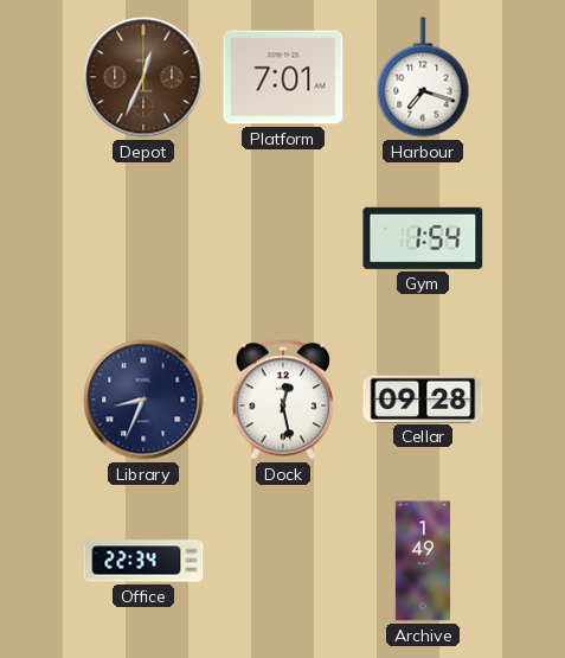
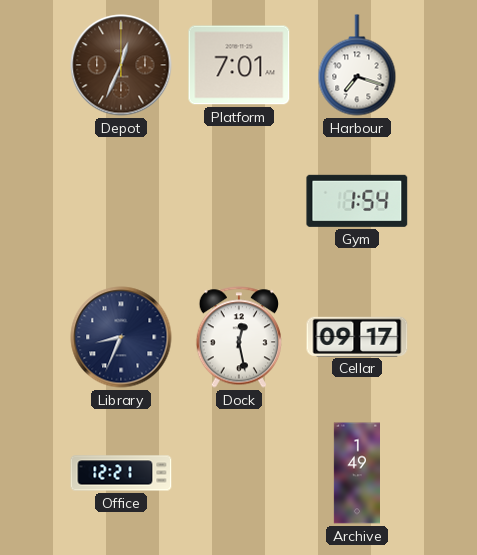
Cellar: 09:28 -> 09:17 (357, 336)
Office: 22:34 -> 12:21 (121, 473)
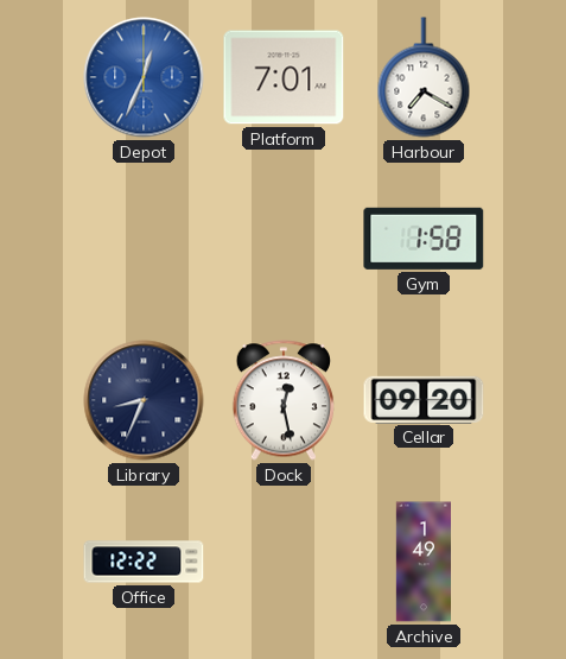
Depot dial: brown -> blue (144, 77)
Harbour: 7:18 -> 7:20 (424, 77)
Gym: 1:54 -> 1:58 (424, 239)
Cellar: 09:17 -> 09:20 (424, 399)
Office: 12:21 -> 12:22 (144, 562)
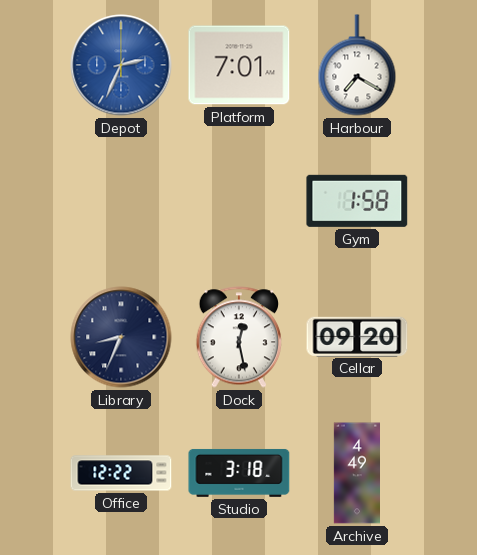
Depot: 12:34 -> 2:34 (121, 65)
Studio: none -> 3:18 (239, 473)
Archive: 1:49 -> 4:49 (356, 473)
